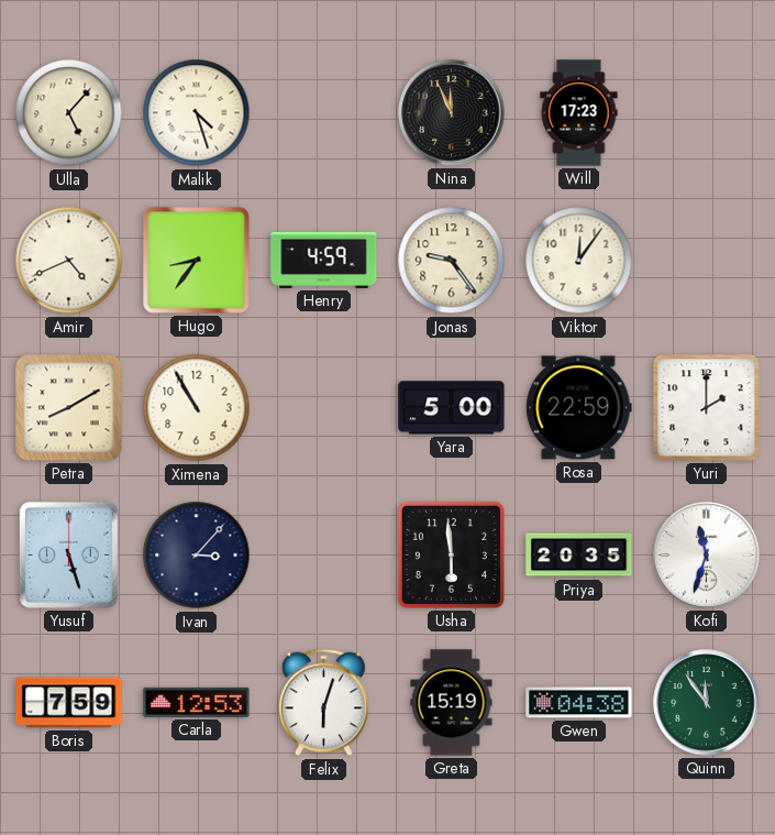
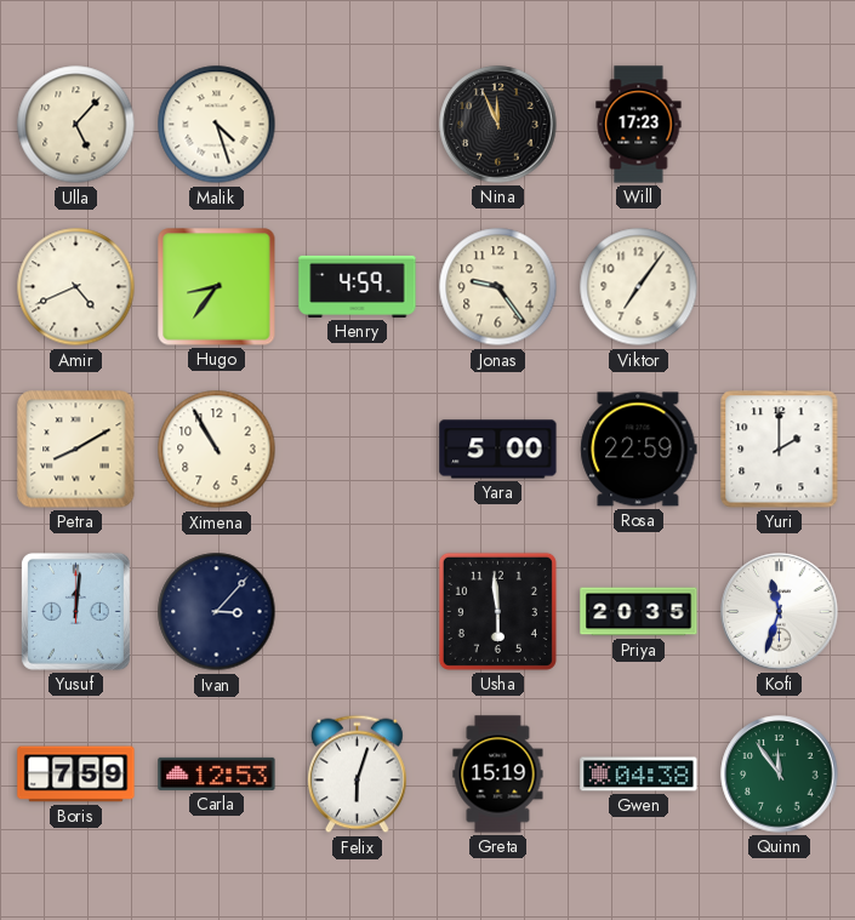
Viktor: 12:06 -> 7:06 (639, 287)
Yusuf: 5:27 -> 12:01 (75, 611)
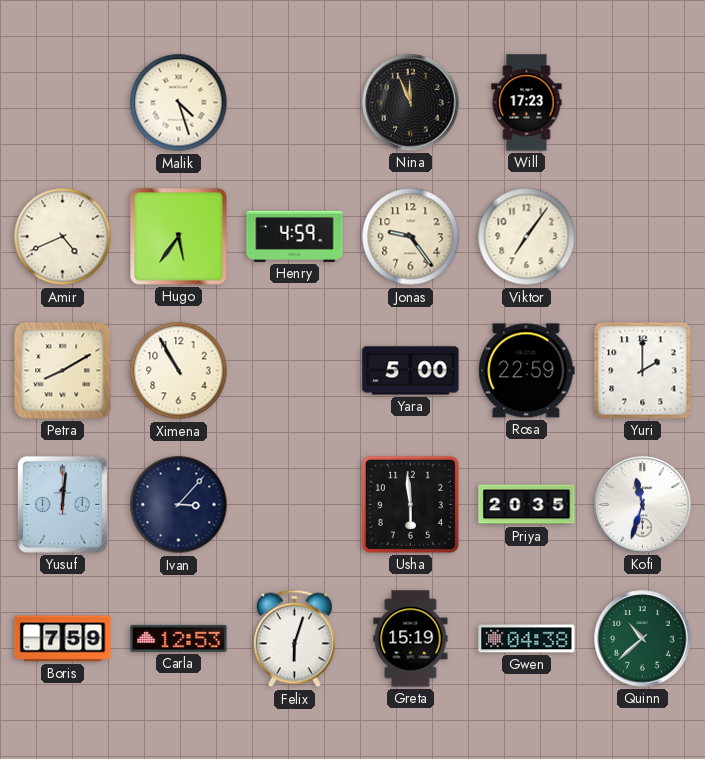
Ulla: 5:07 -> none (76, 125)
Hugo: 8:36 -> 5:36 (179, 237)
Quinn: 11:54 -> 10:38 (643, 639)
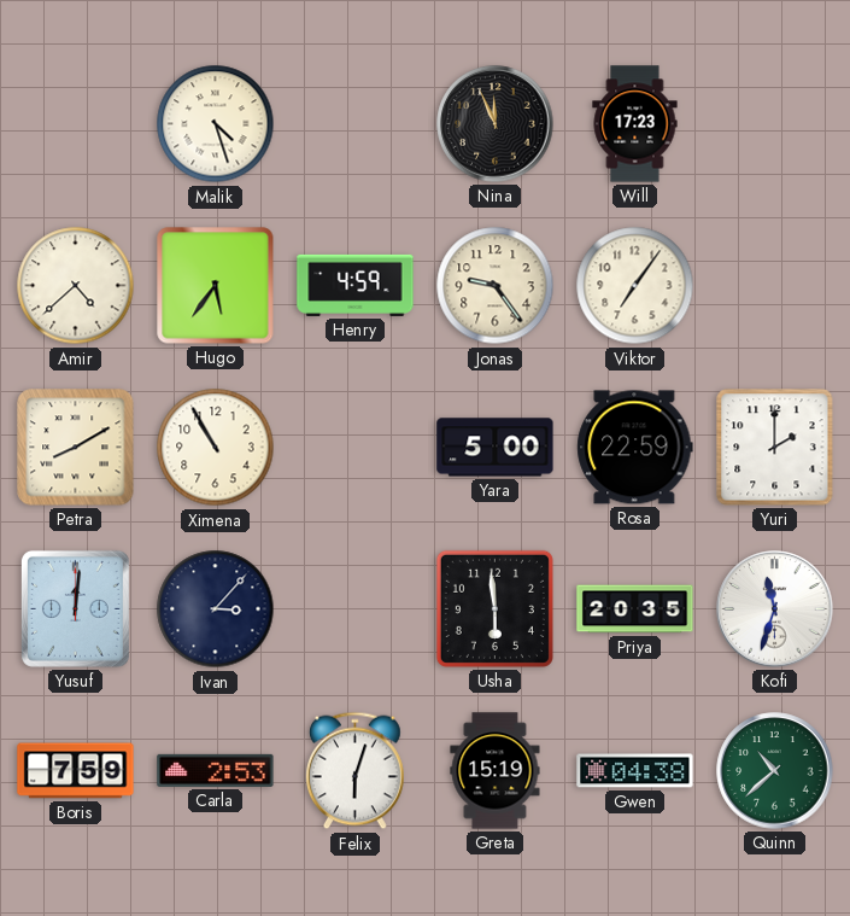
Amir: 4:41 -> 4:38 (76, 286)
Carla: 12:53 -> 2:53 (216, 770)
